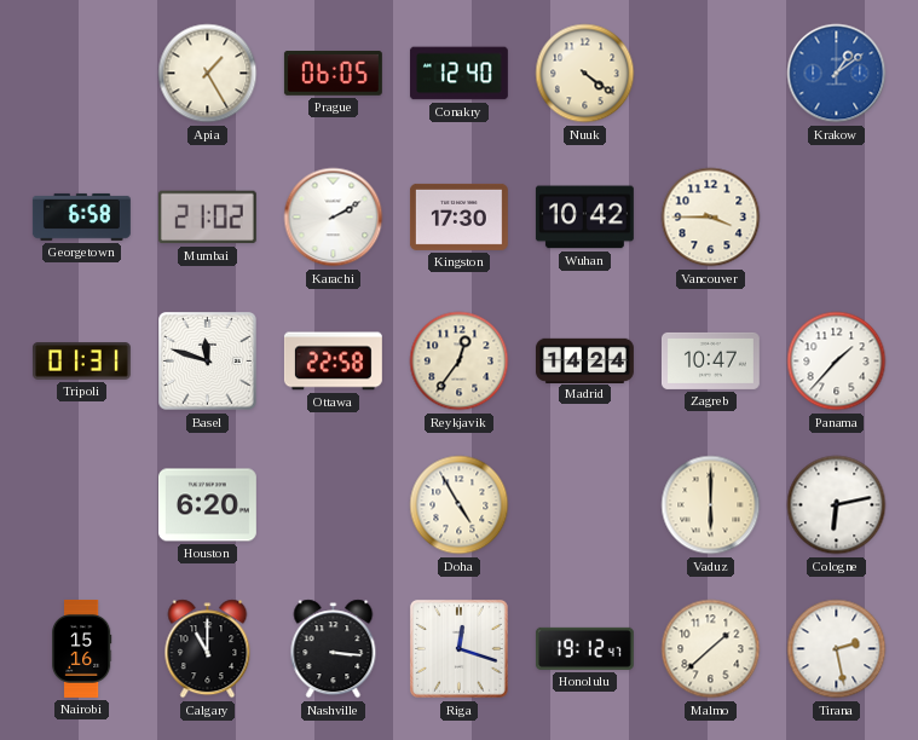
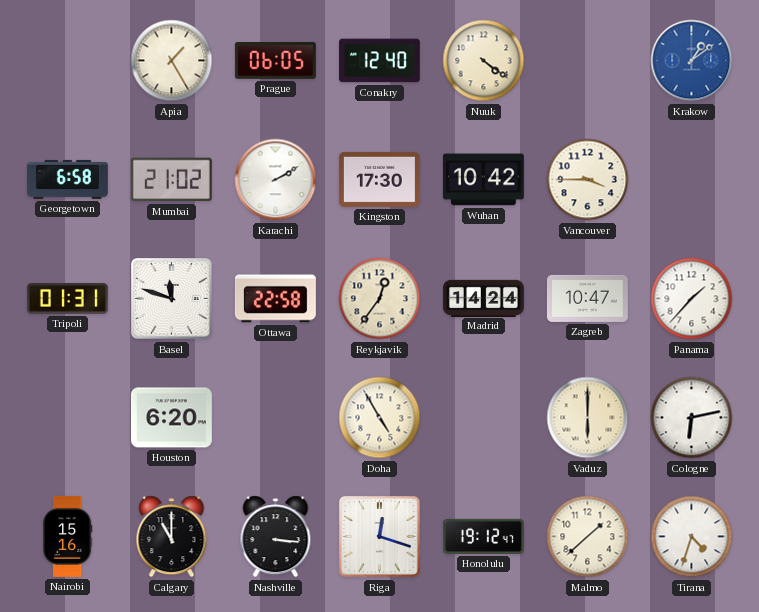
Tirana: 2:28 -> 4:33 (692, 537)
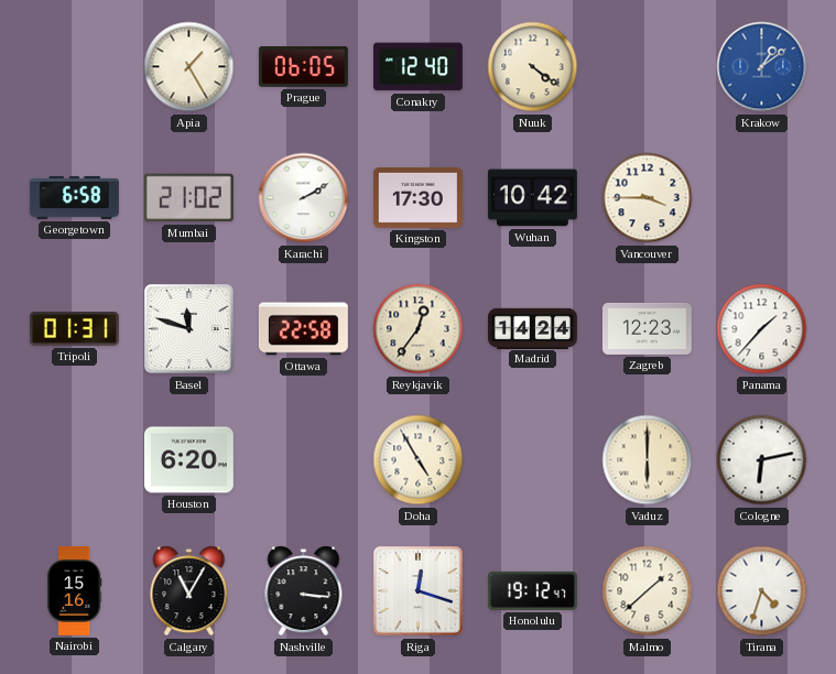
Zagreb: 10:47 -> 12:23 (647, 328)
Calgary: 11:00 -> 11:05 (189, 591)
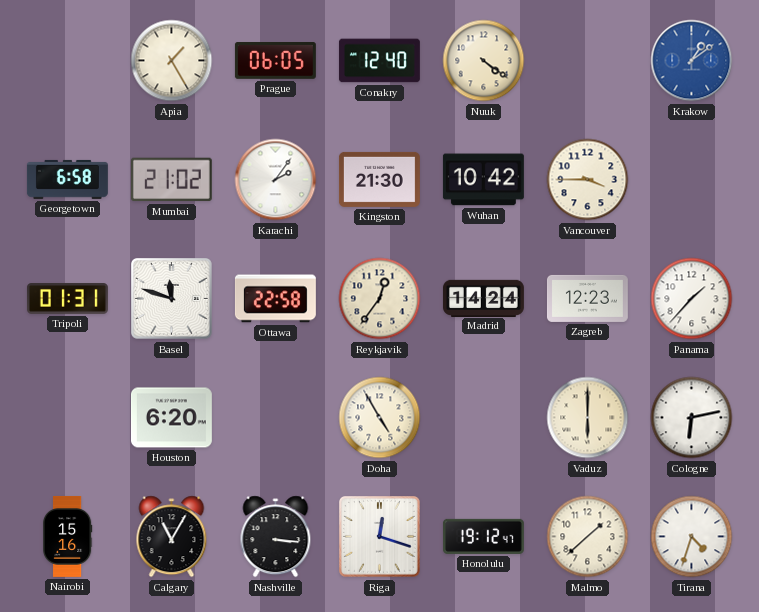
Karachi: 2:10 -> 2:06 (276, 180)
Kingston: 17:30 -> 21:30 (379, 179)
